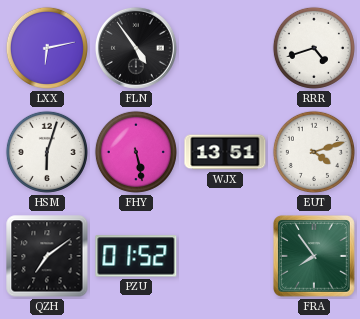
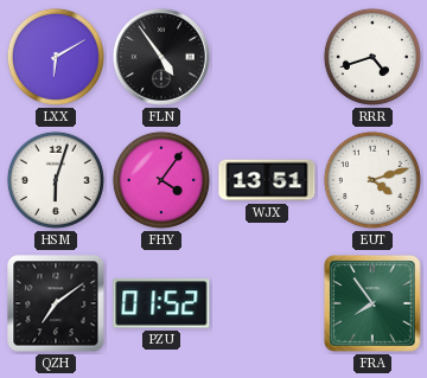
LXX: 6:13 -> 6:10 (56, 57)
FHY: 5:28 -> 4:06 (161, 180)
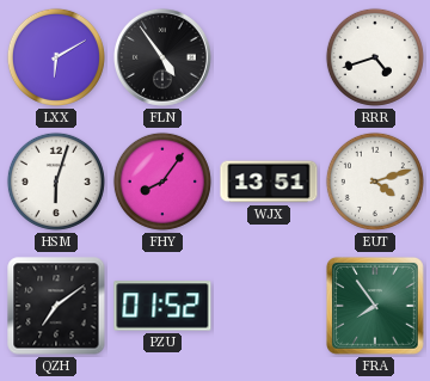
FHY: 4:06 -> 8:06 (162, 182)
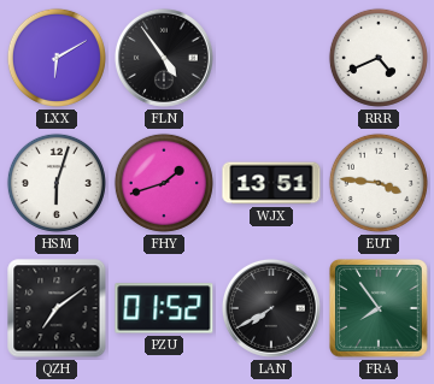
RRR: 4:42 -> 4:41 (379, 58)
FHY: 8:06 -> 1:42 (164, 183)
EUT: 4:12 -> 3:46 (379, 183)
LAN: none -> 7:40 (271, 308)
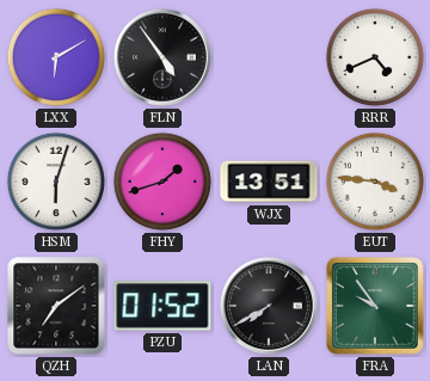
FRA: 7:54 -> 9:54 (375, 307)
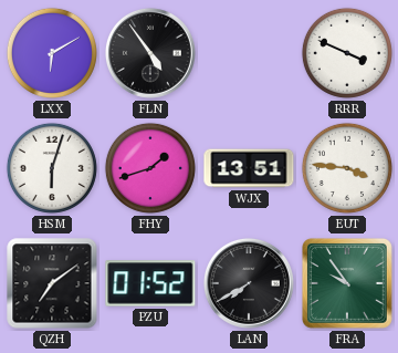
RRR: 4:41 -> 3:49 (347, 53)
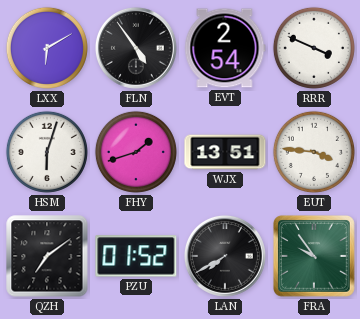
EVT: none -> 2:54 (225, 48)
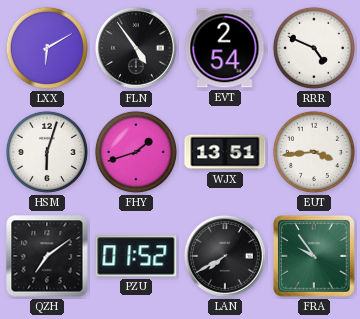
RRR: 3:49 -> 4:49 (314, 48)
EUT: 3:46 -> 3:44 (314, 152)
